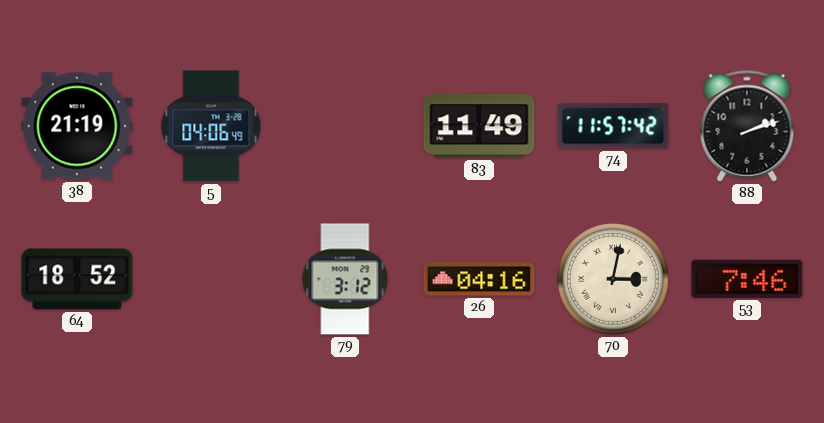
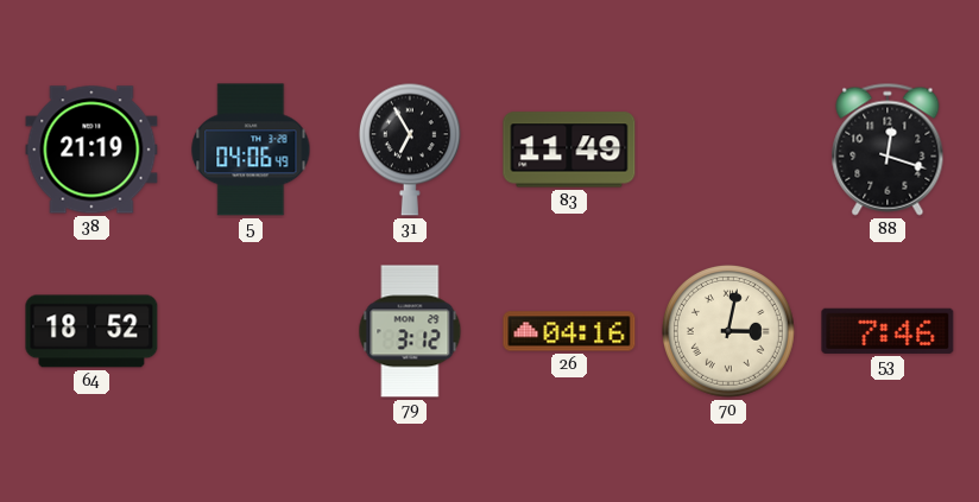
31: none -> 6:55 (410, 150)
74: 11:57 -> none (613, 126)
88: 2:12 -> 12:18 (888, 150)
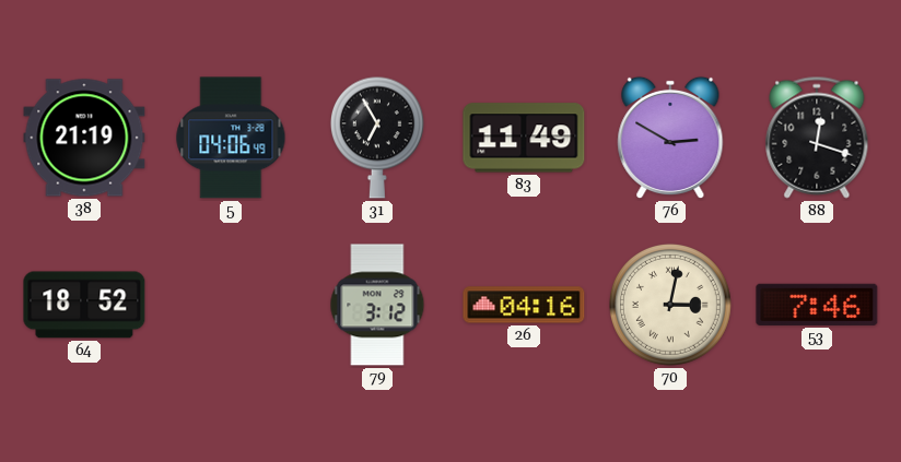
76: none -> 2:50 (670, 138)
